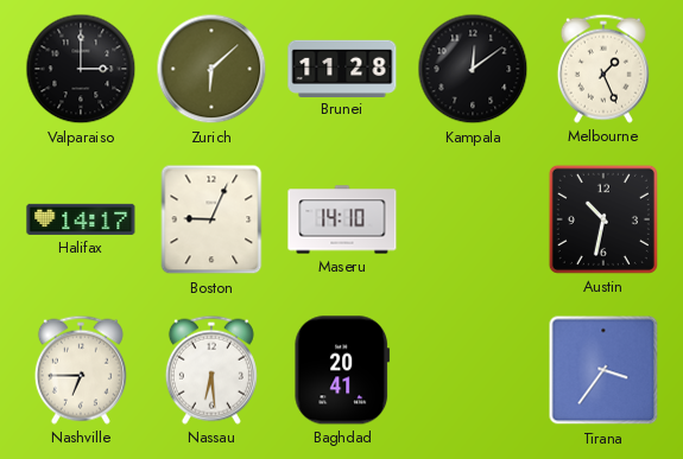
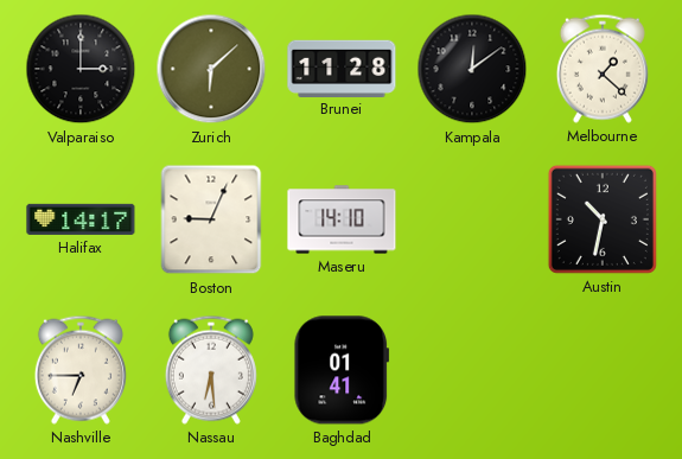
Melbourne: 1:26 -> 1:22 (603, 69)
Baghdad: 20:41 -> 01:41 (342, 370)
Tirana: 3:36 -> none (603, 370)
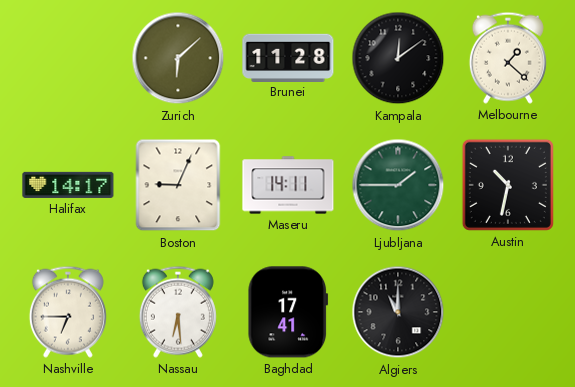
Valparaiso: 3:00 -> none (81, 69)
Maseru: 14:10 -> 14:11 (288, 185)
Ljubljana: none -> 1:45 (398, 185)
Baghdad: 01:41 -> 17:41 (288, 312)
Algiers: none -> 11:00 (398, 312)
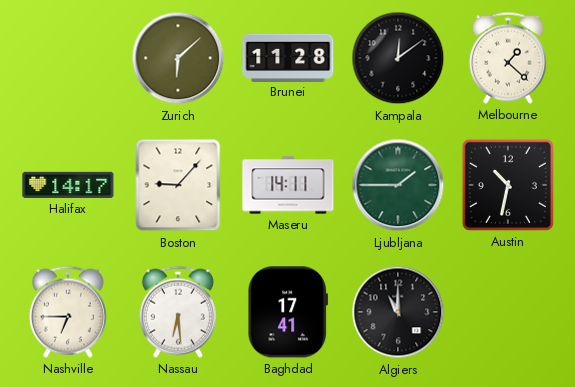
Boston: 9:04 -> 9:07 (178, 185)
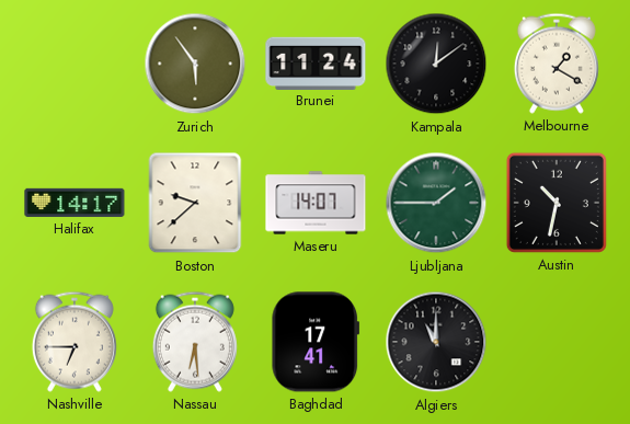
Zurich: 6:08 -> 5:54 (195, 64)
Brunei: 11:28 -> 11:24 (316, 62)
Melbourne: 1:22 -> 1:20 (557, 64)
Boston: 9:07 -> 9:38 (195, 203)
Maseru: 14:11 -> 14:07 (316, 203)
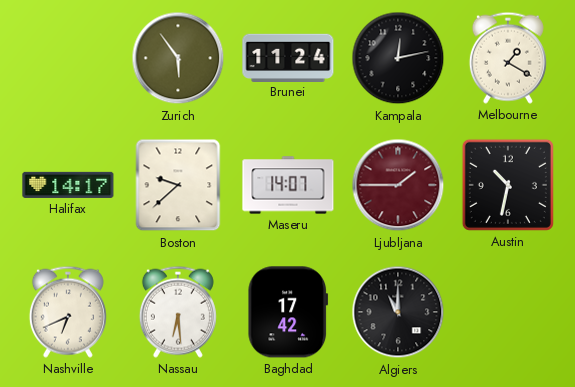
Kampala: 12:09 -> 12:13 (398, 58)
Ljubljana dial: green -> burgundy (398, 185)
Nashville: 6:45 -> 6:41 (68, 312)
Baghdad: 17:41 -> 17:42 (288, 312)
